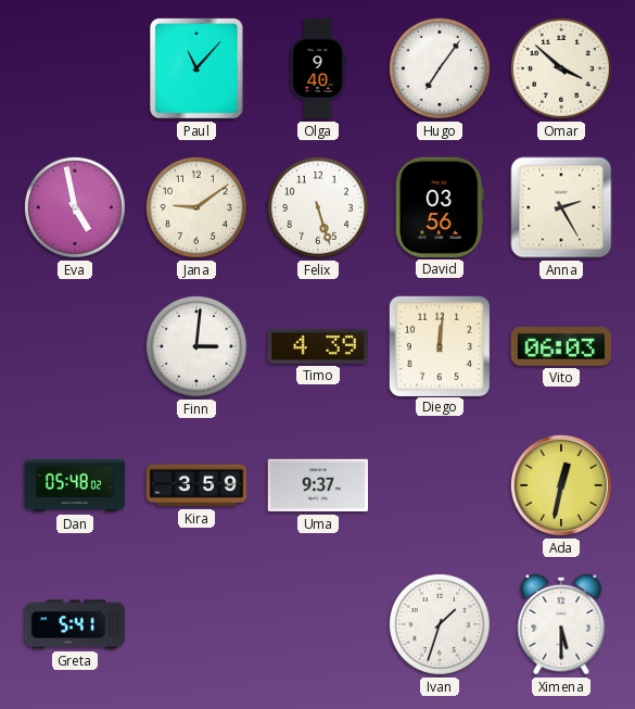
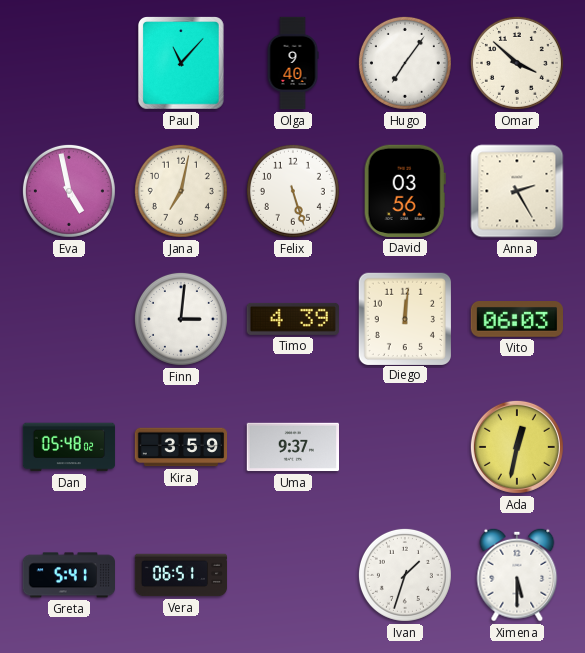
Jana: 9:09 -> 7:02 (181, 191)
Vera: none -> 06:51 (181, 575)
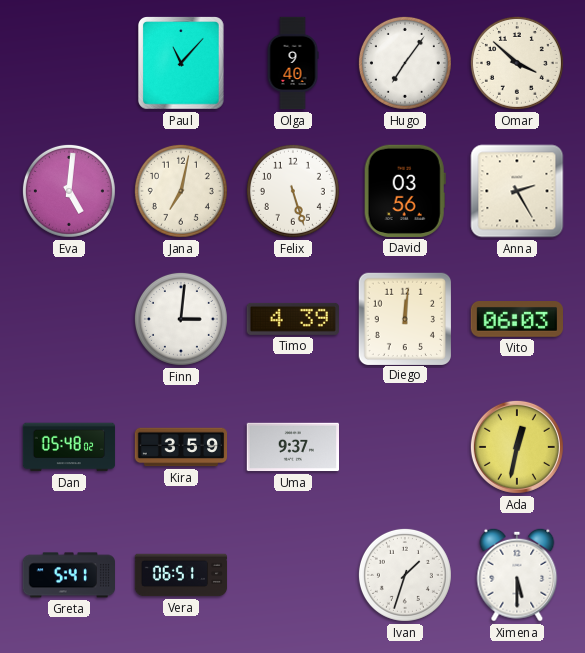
Eva: 4:58 -> 5:01 (69, 191)
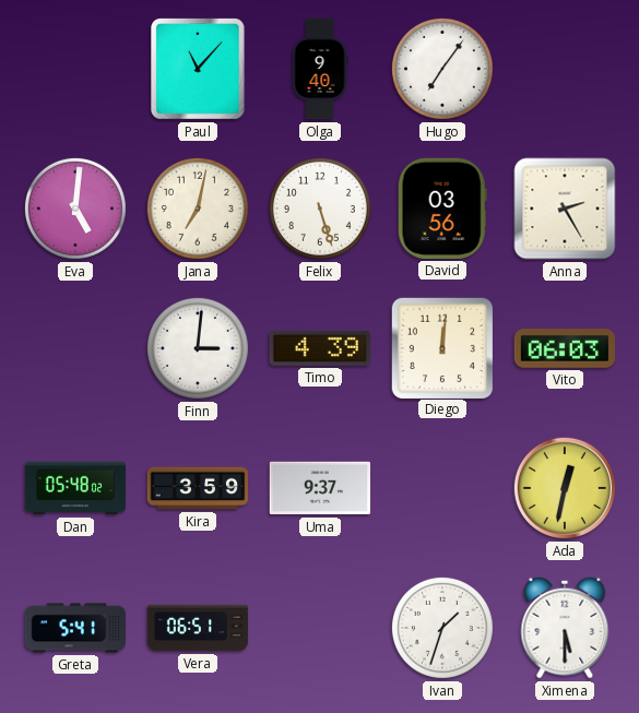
Omar: 3:52 -> none (517, 63)
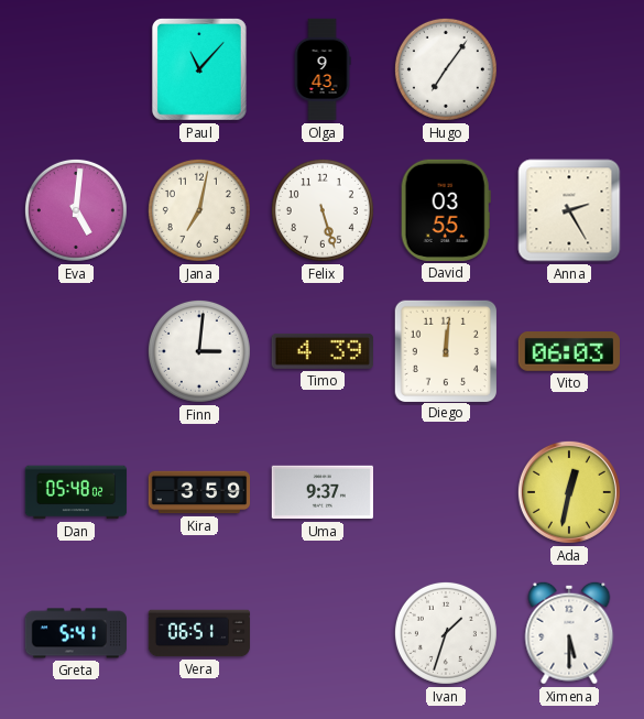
Olga: 9:40 -> 9:43 (323, 69)
David: 03:56 -> 03:55 (446, 210)
